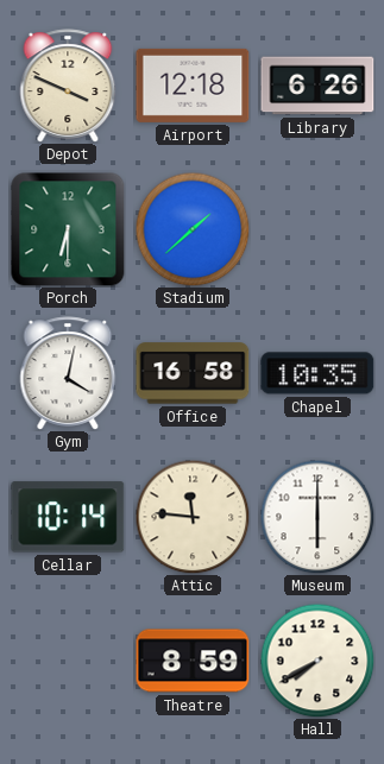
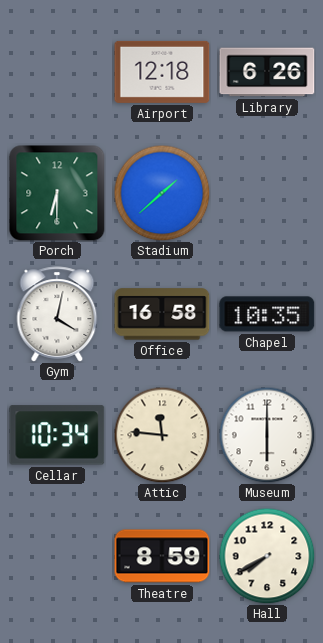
Depot: 3:49 -> none (68, 86)
Cellar: 10:14 -> 10:34 (57, 435)
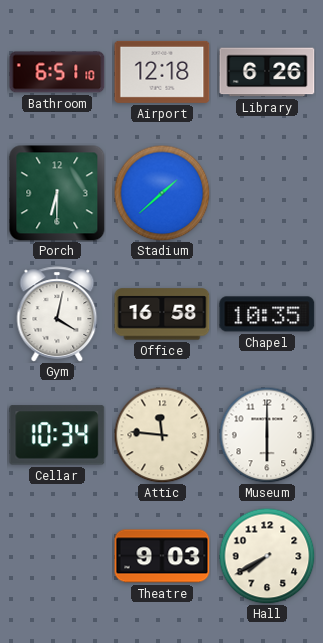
Bathroom: none -> 6:51 (57, 72)
Theatre: 8:59 -> 9:03 (162, 556)
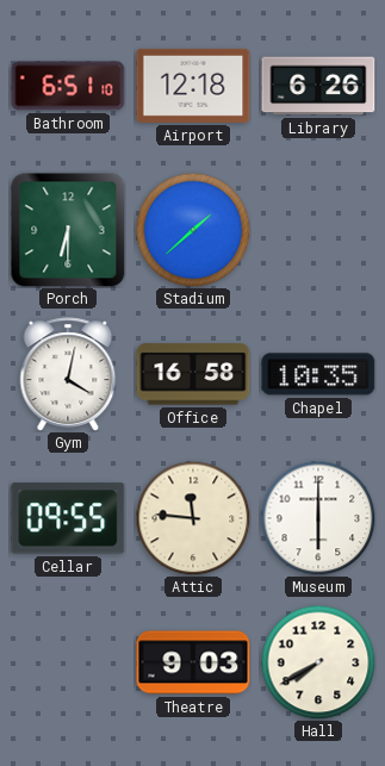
Cellar: 10:34 -> 09:55 (68, 518)
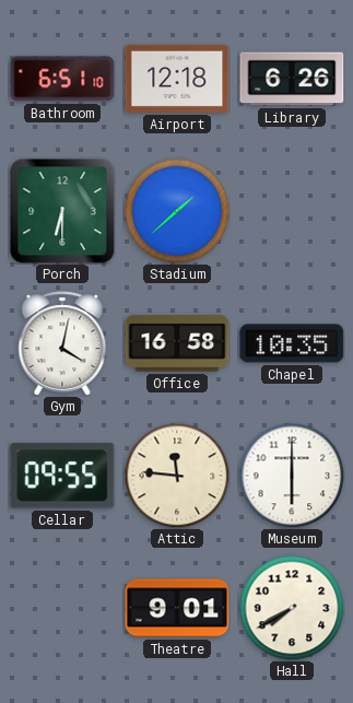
Theatre: 9:03 -> 9:01 (177, 608)
